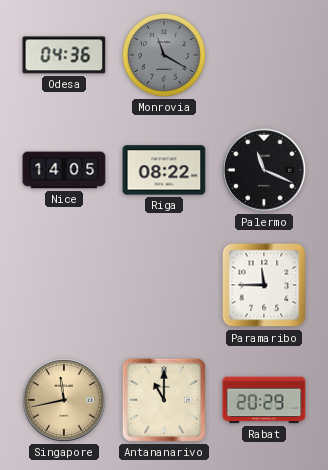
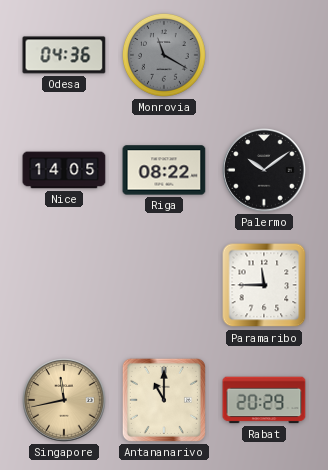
Palermo: 11:19 -> 10:09 (264, 170)
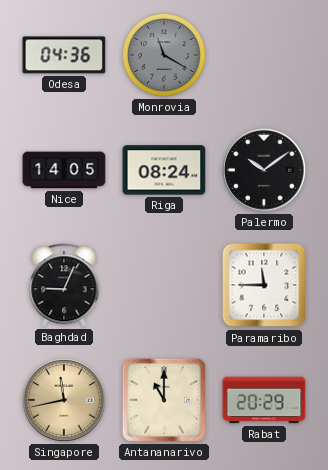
Riga: 08:22 -> 08:24 (164, 170)
Baghdad: none -> 9:04 (64, 285)
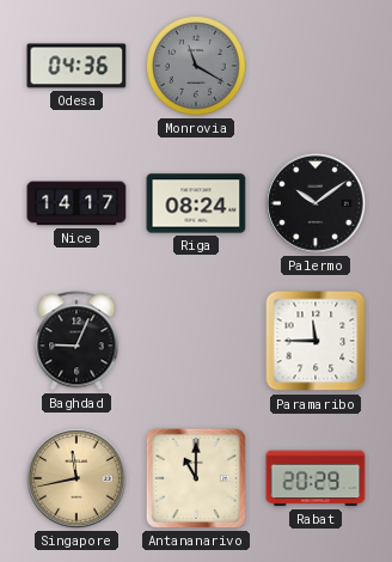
Nice: 14:05 -> 14:17 (76, 203)
